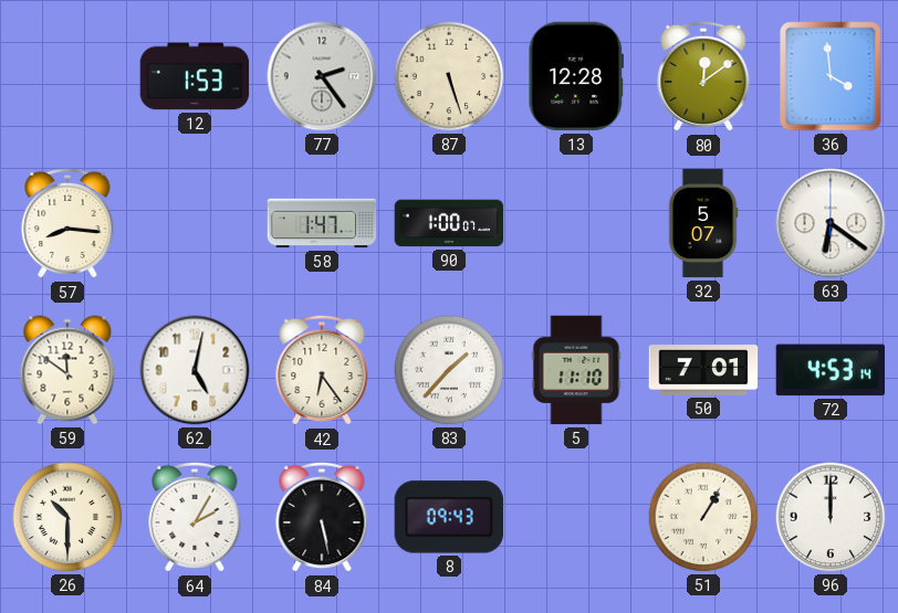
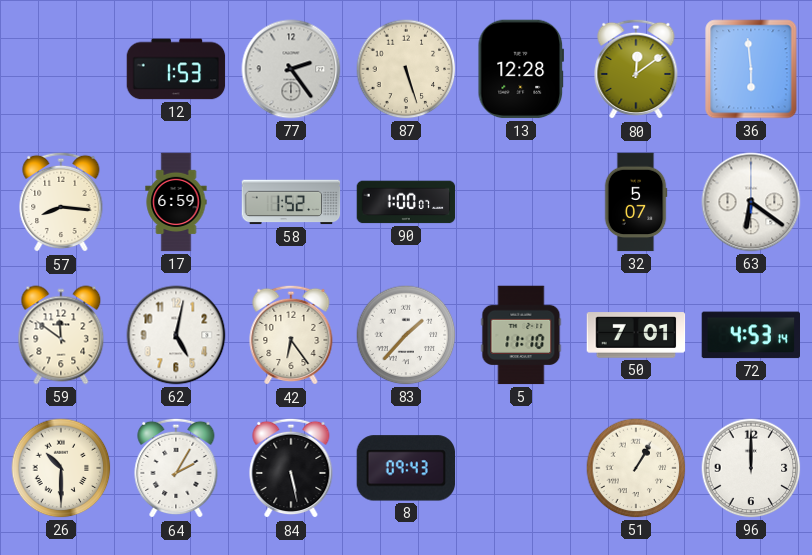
36: 3:59 -> 5:59 (751, 69)
17: none -> 6:59 (176, 202)
58: 1:47 -> 1:52 (291, 202)
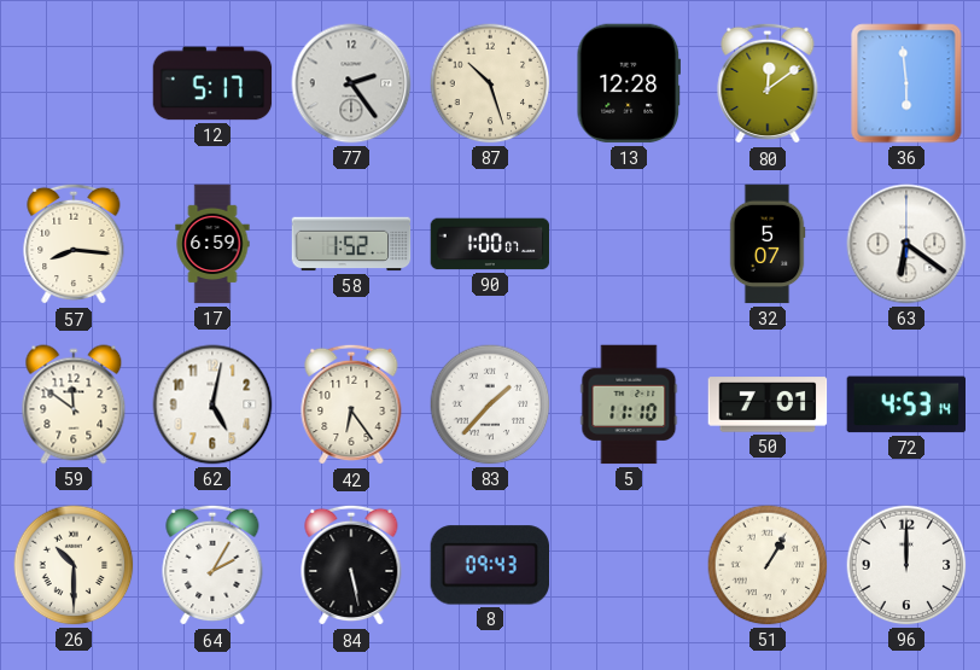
12: 1:53 -> 5:17 (212, 83)
87: 5:27 -> 10:27 (490, 83)
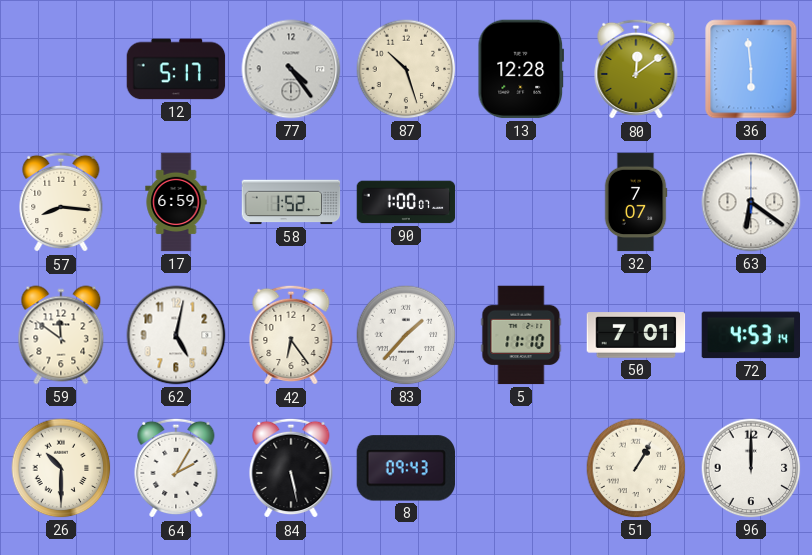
77: 2:24 -> 4:24 (291, 69)
32: 5:07 -> 7:07 (636, 202)
